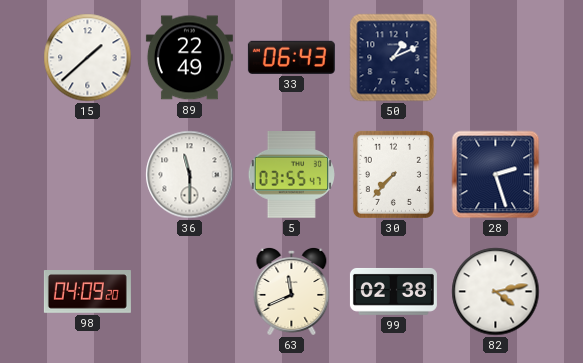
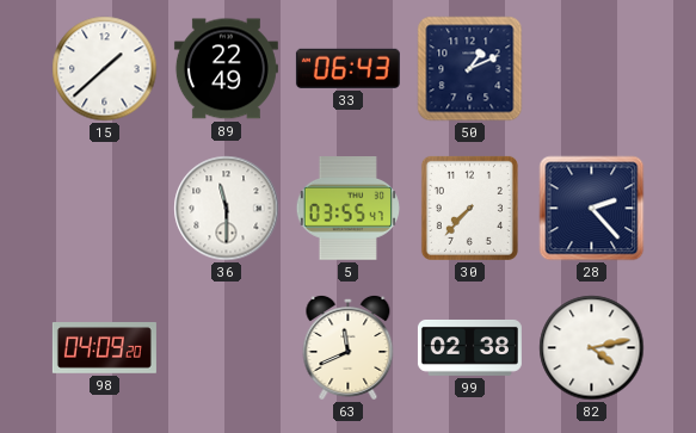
28: 2:27 -> 2:23 (592, 209)
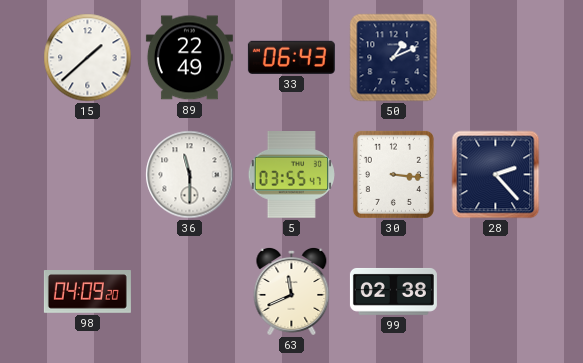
30: 7:37 -> 3:16 (393, 174)
82: 4:13 -> none (592, 348)
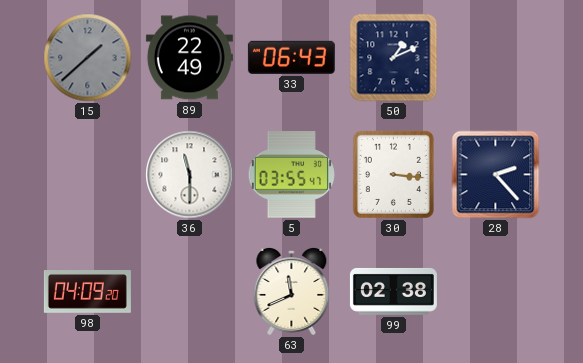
15 dial: white -> grey (88, 58)
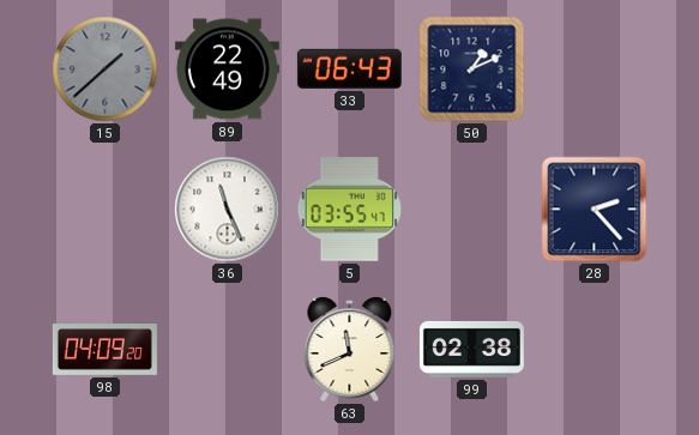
36: 11:30 -> 11:26 (228, 210)
30: 3:16 -> none (393, 174)
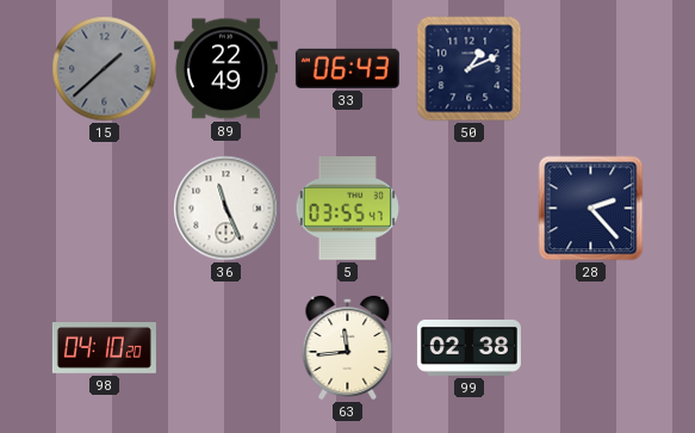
98: 04:09 -> 04:10 (104, 348)
63: 11:41 -> 11:44 (348, 347)
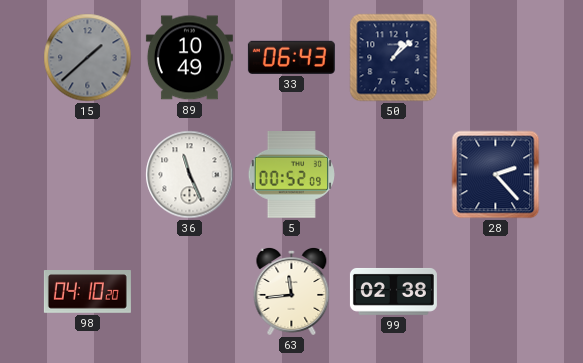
89: 22:49 -> 10:49 (189, 58)
50: 1:11 -> 1:08 (394, 58)
5: 03:55 -> 00:52 (291, 175)
